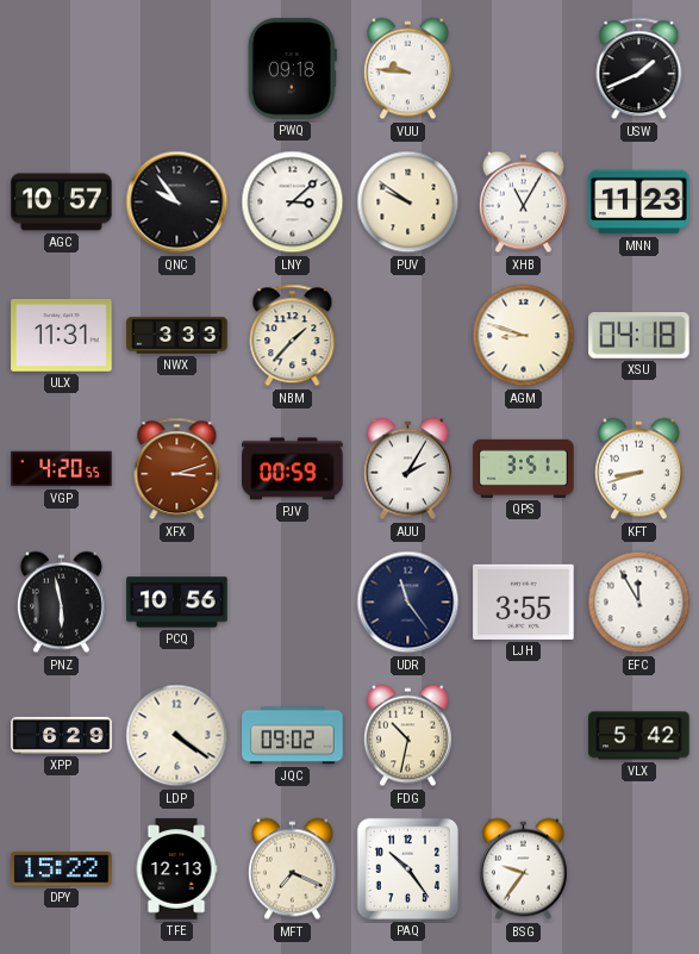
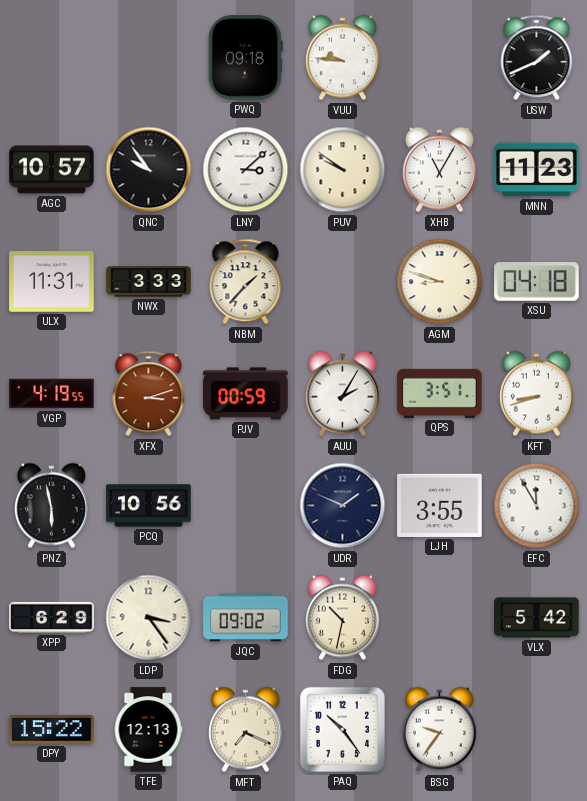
VGP: 4:20 -> 4:19 (52, 394)
UDR: 11:24 -> 1:49 (343, 506)
LDP: 4:21 -> 3:24 (149, 618)
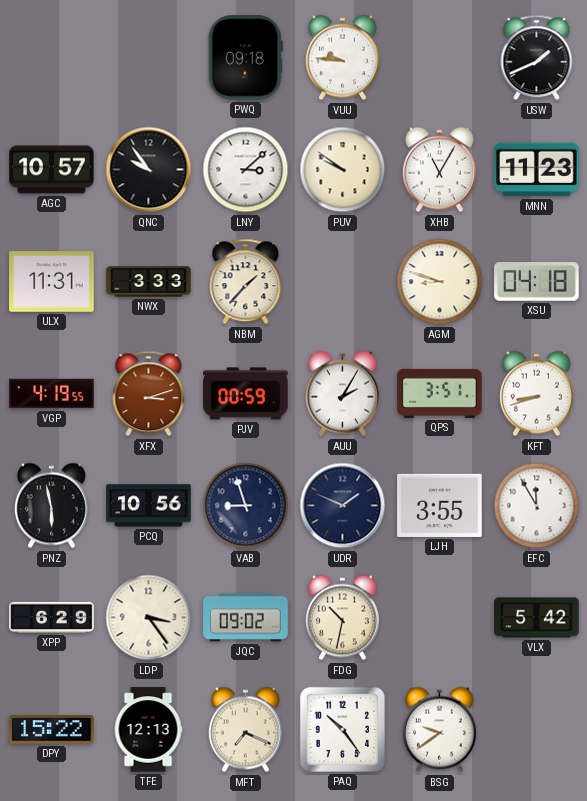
VAB: none -> 8:57 (246, 506)
BSG: 9:36 -> 9:39 (439, 730)
